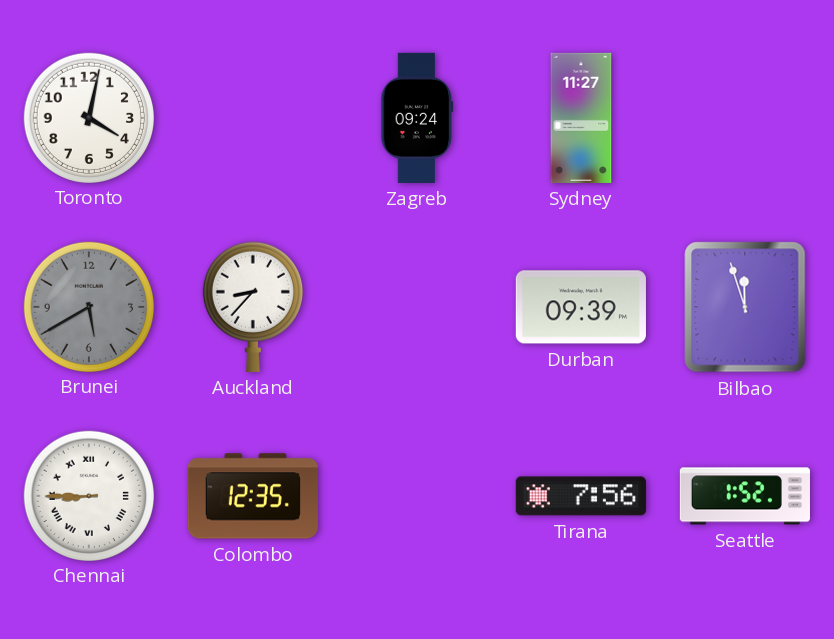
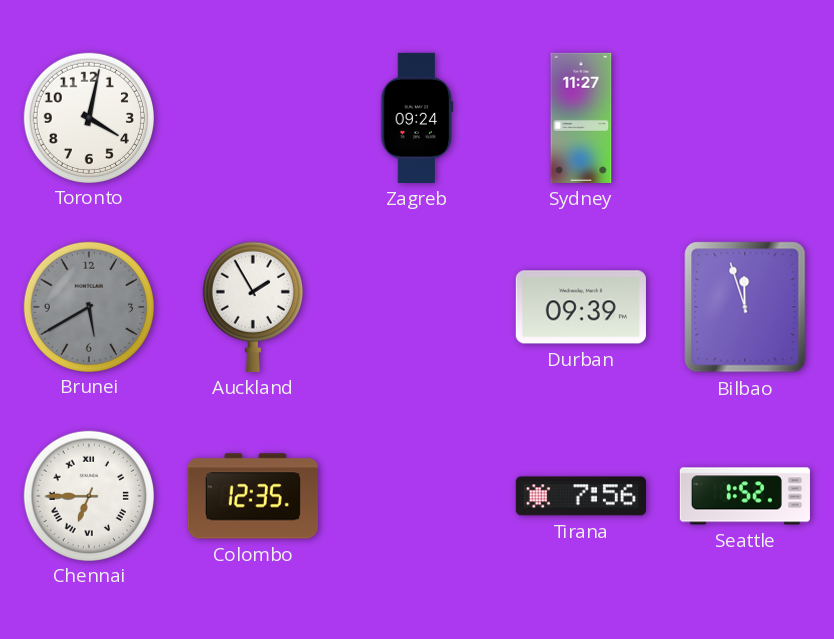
Auckland: 8:37 -> 1:55 (253, 307)
Chennai: 8:45 -> 6:45 (88, 495)
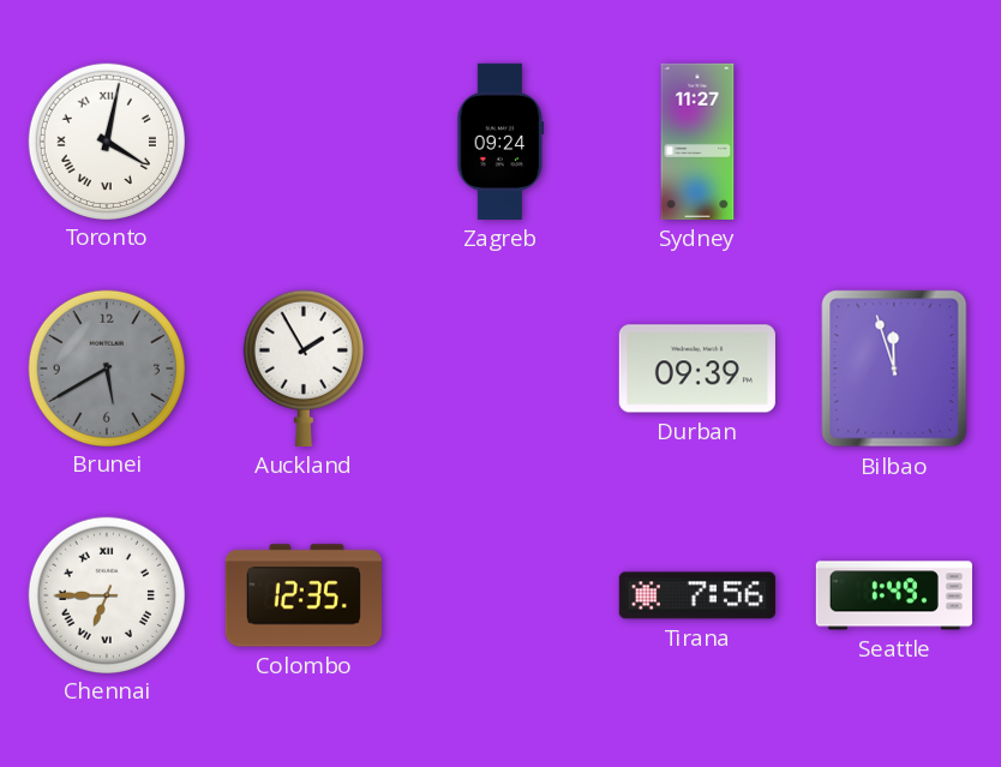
Toronto numerals: Arabic -> Roman (106, 140)
Seattle: 1:52 -> 1:49 (894, 595)
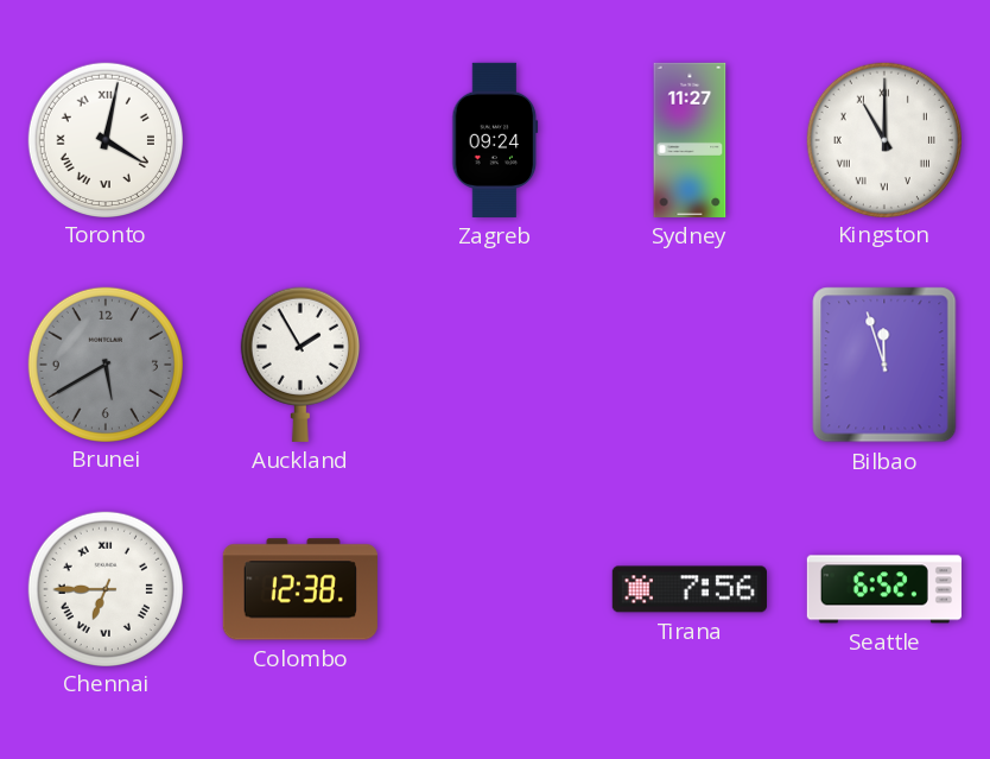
Kingston: none -> 11:00 (883, 139)
Durban: 09:39 -> none (697, 368)
Colombo: 12:35 -> 12:38 (300, 589)
Seattle: 1:49 -> 6:52 (884, 589)
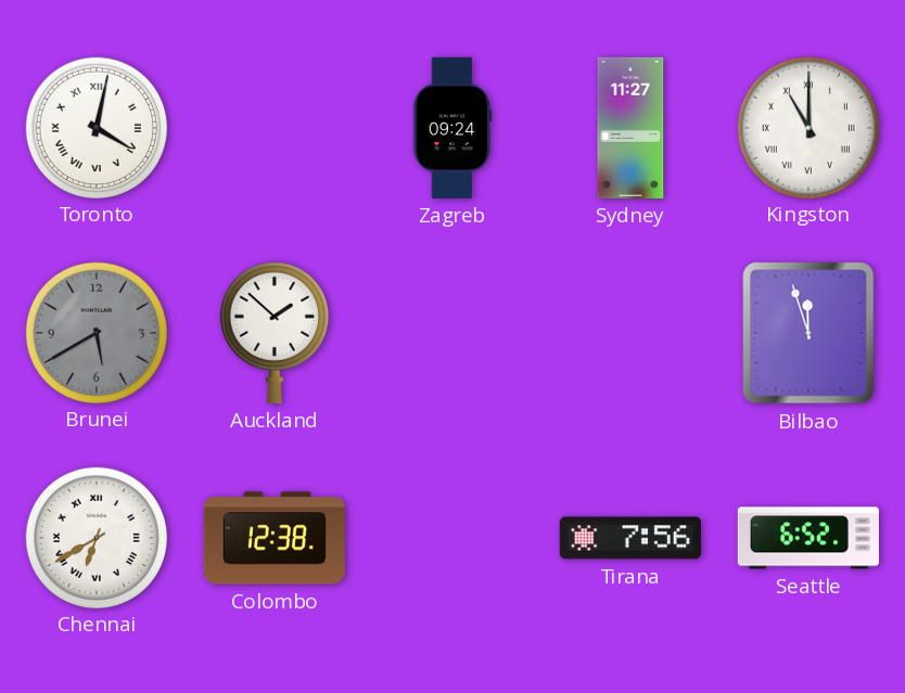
Auckland: 1:55 -> 1:52 (275, 333)
Chennai: 6:45 -> 6:40 (95, 537)
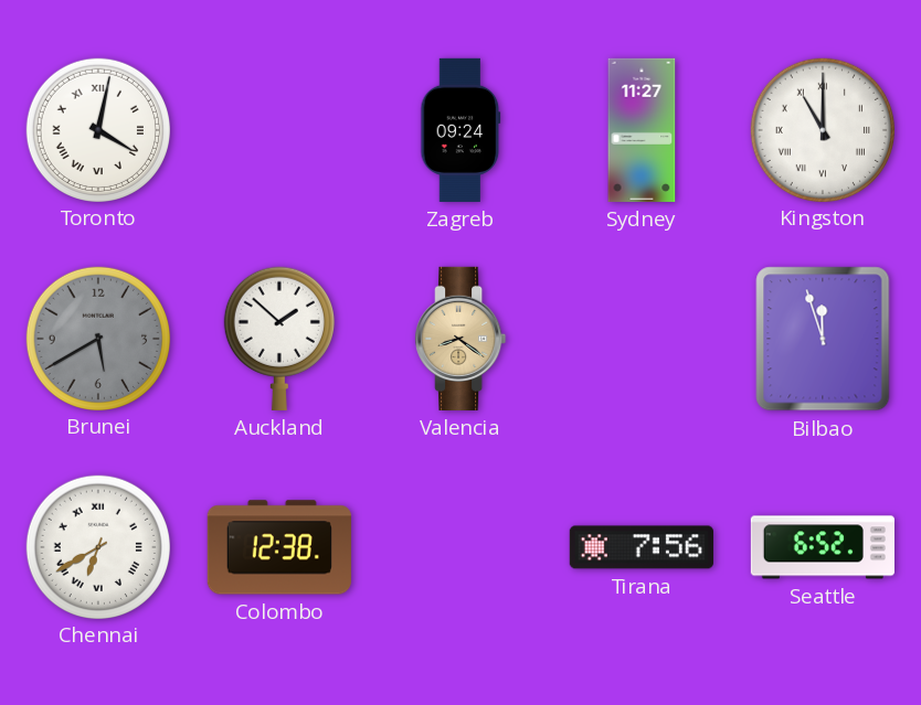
Valencia: none -> 8:21 (460, 339)
